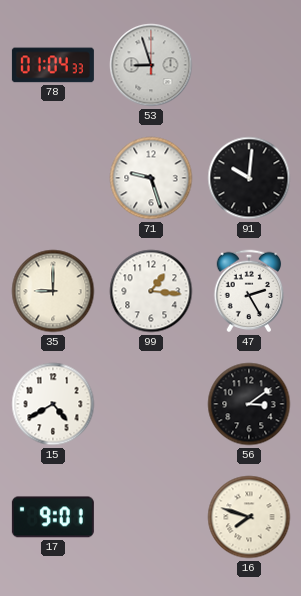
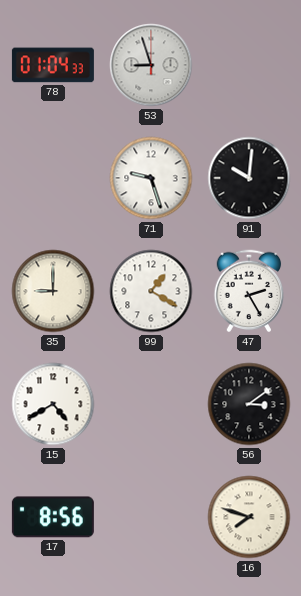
99: 1:16 -> 1:20 (151, 291)
17: 9:01 -> 8:56 (53, 517)
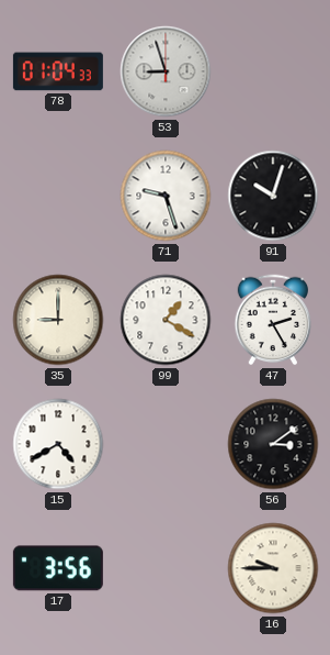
91: 10:01 -> 10:03 (273, 196)
17: 8:56 -> 3:56 (58, 568)
16: 7:48 -> 9:45 (273, 568)
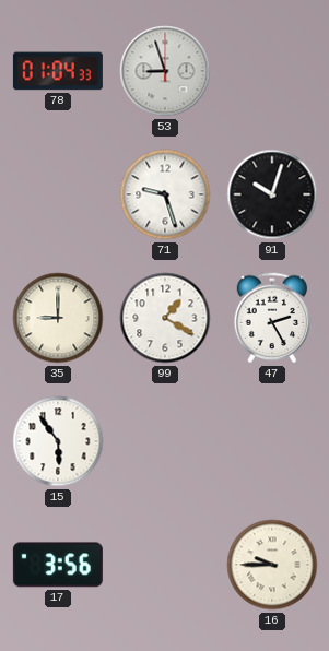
15: 4:40 -> 5:54 (58, 441)
56: 3:09 -> none (273, 444)
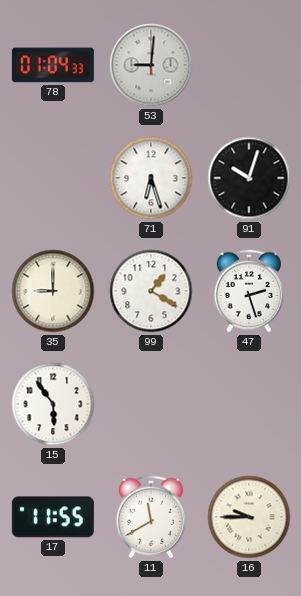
53: 8:57 -> 9:01 (151, 65)
71: 9:27 -> 6:27 (151, 178)
47: 2:25 -> 2:27 (249, 291)
17: 3:56 -> 11:55 (53, 517)
11: none -> 11:40 (151, 517)
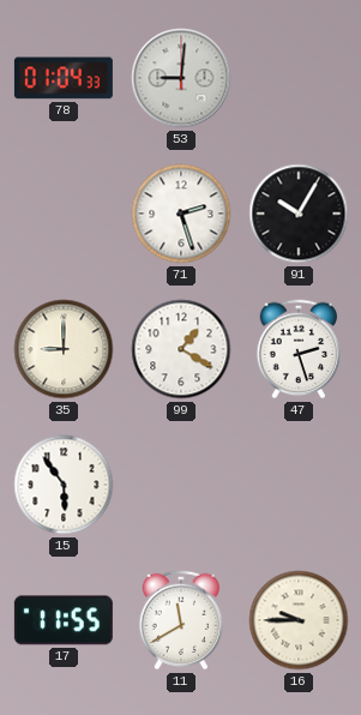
71: 6:27 -> 2:27 (181, 214)
91: 10:03 -> 10:05 (299, 214)
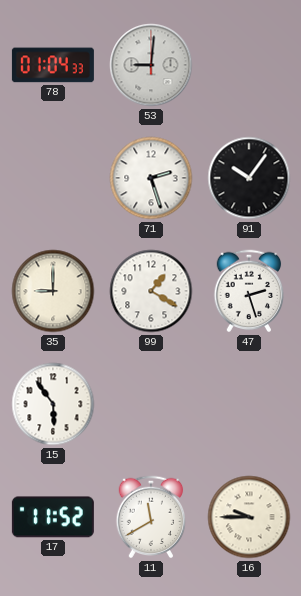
91: 10:05 -> 10:06 (249, 178)
17: 11:55 -> 11:52 (53, 517)
